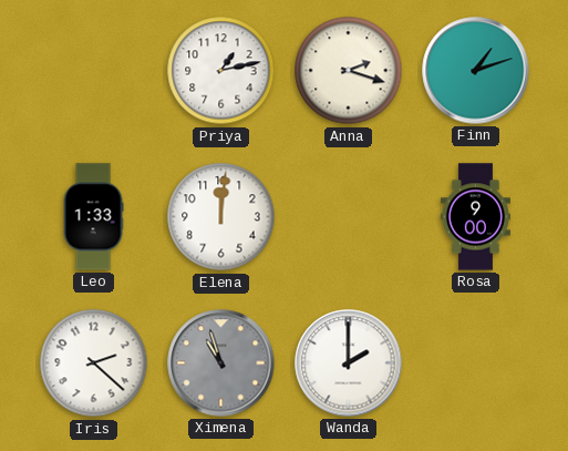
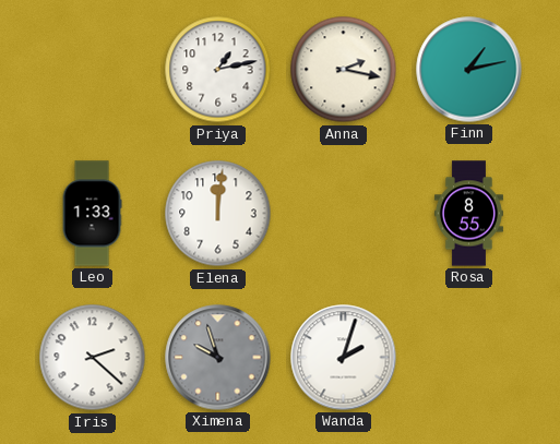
Anna: 2:18 -> 2:17 (344, 70)
Finn: 1:12 -> 1:13 (469, 70)
Rosa: 9:00 -> 8:55 (468, 214)
Ximena: 10:57 -> 9:57 (218, 358)
Wanda: 2:00 -> 2:03 (344, 358)
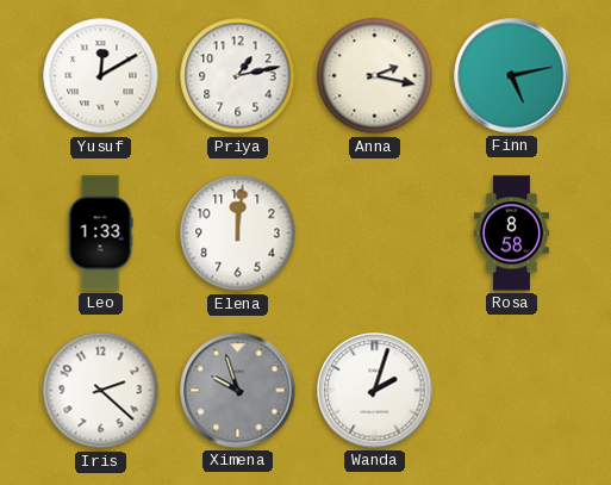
Yusuf: none -> 12:10 (101, 76)
Finn: 1:13 -> 5:13 (512, 76)
Rosa: 8:55 -> 8:58 (511, 234)
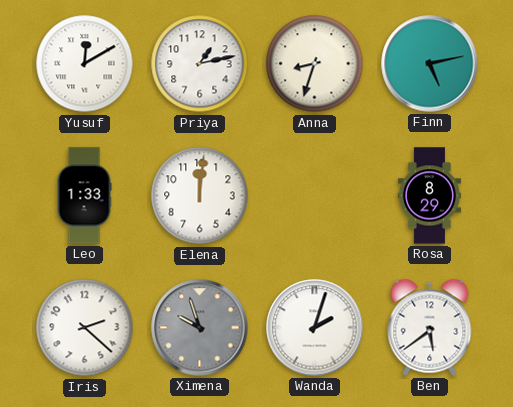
Anna: 2:17 -> 8:33 (315, 64)
Rosa: 8:58 -> 8:29 (429, 196)
Ben: none -> 5:39 (430, 327)
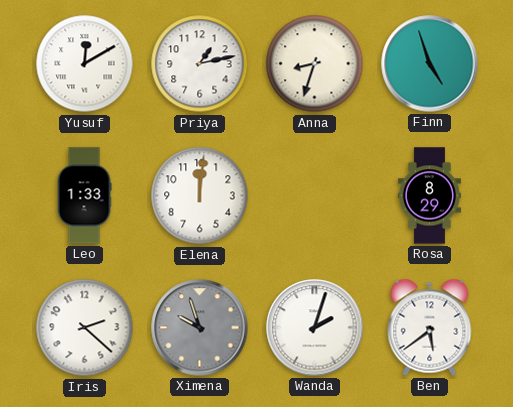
Finn: 5:13 -> 4:57 (430, 64)
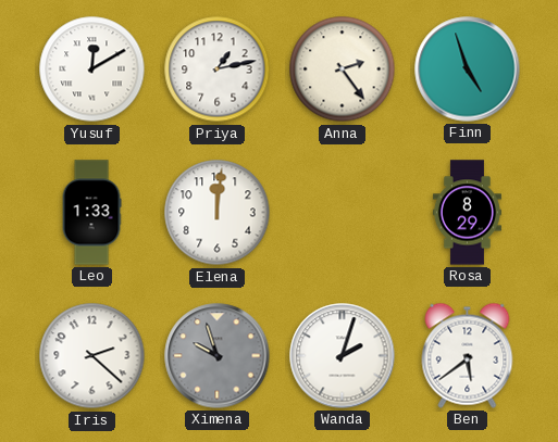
Anna: 8:33 -> 2:24 (343, 70)
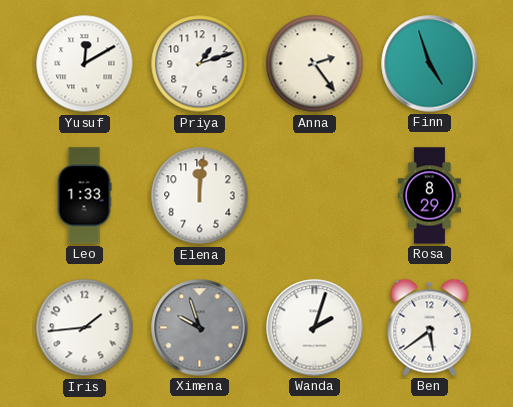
Priya: 1:13 -> 1:12 (200, 64)
Iris: 2:22 -> 1:44 (85, 328)
